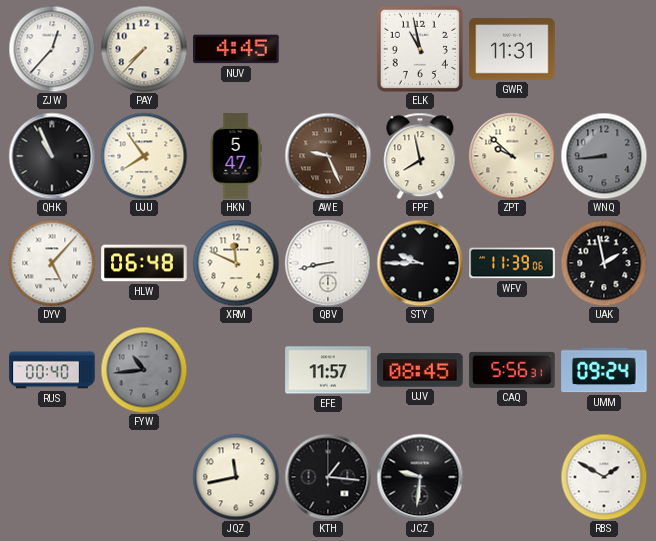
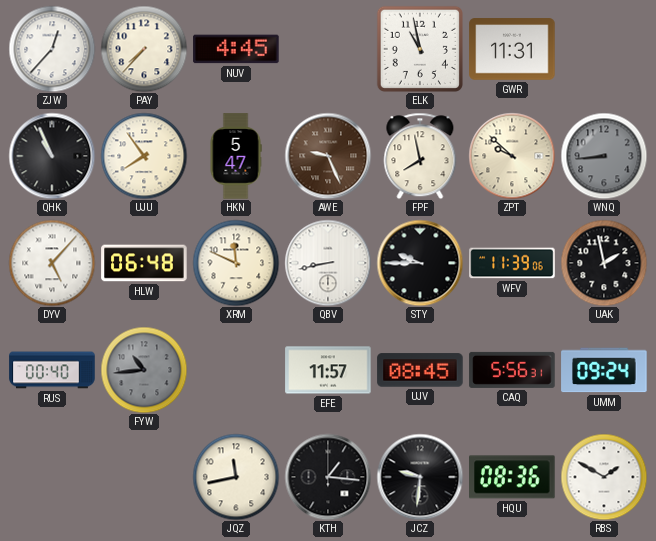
HQU: none -> 08:36 (512, 477)
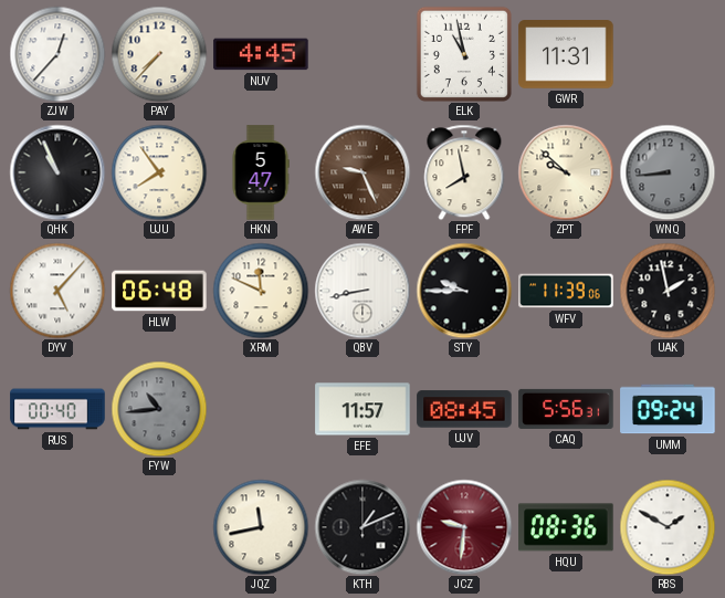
KTH: 1:16 -> 1:11 (362, 527)
JCZ dial: black -> burgundy (464, 527)
